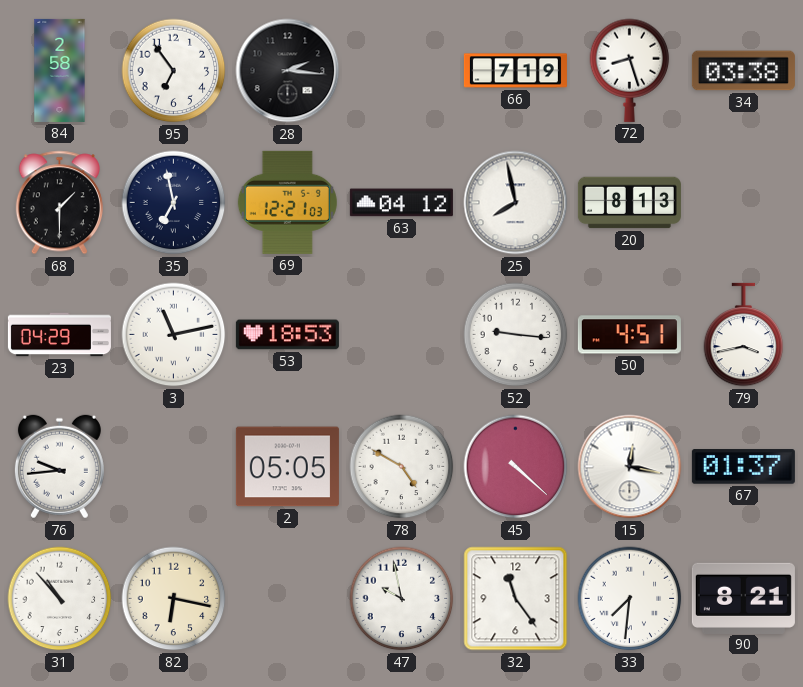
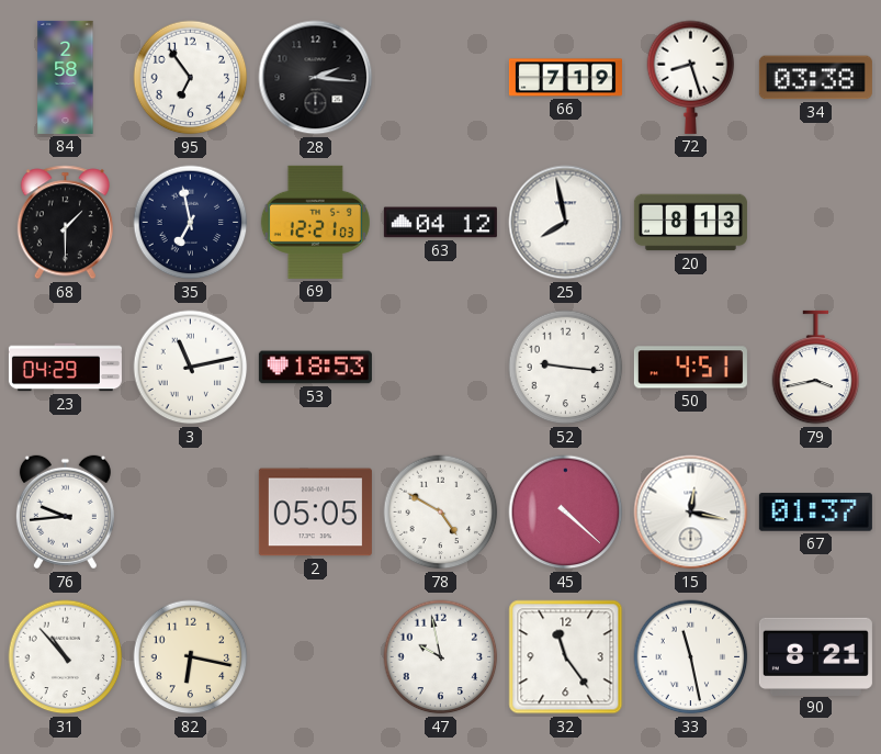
33: 7:31 -> 11:28 (691, 657)
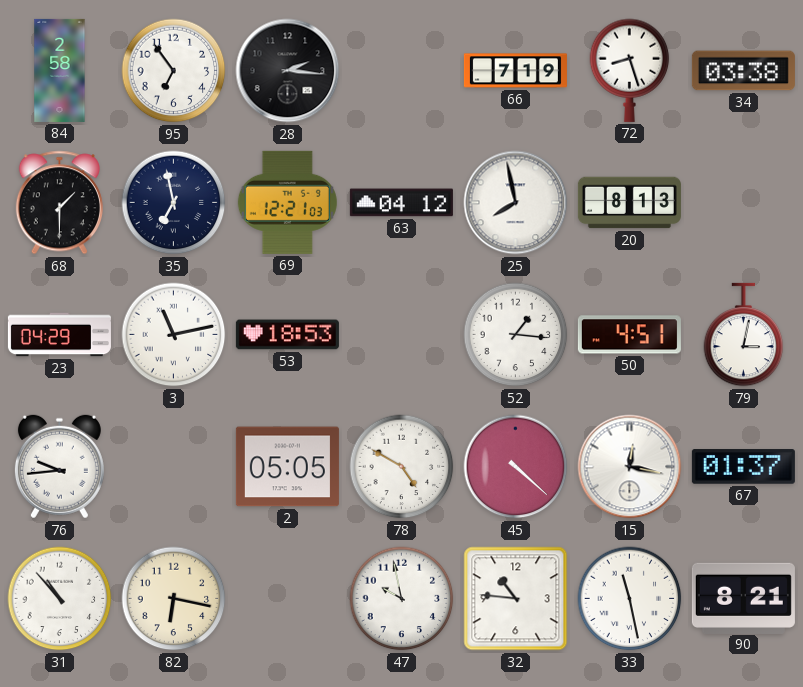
52: 9:16 -> 1:16 (516, 335)
79: 3:43 -> 3:02 (744, 335)
32: 11:24 -> 10:46 (516, 599)
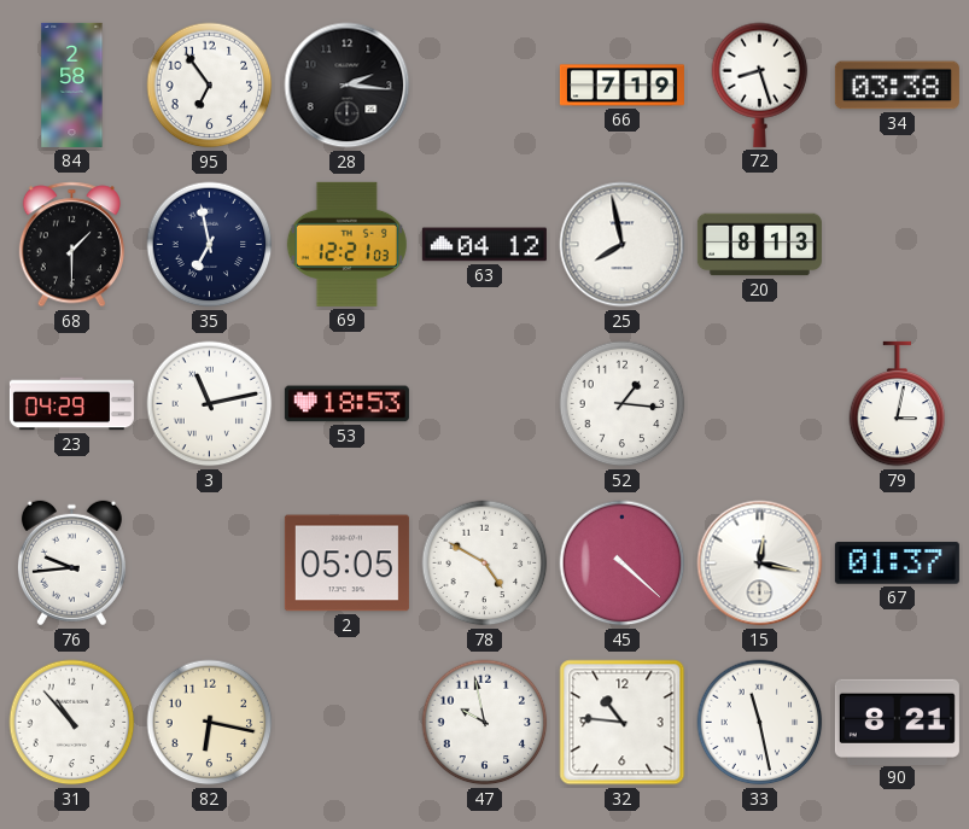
50: 4:51 -> none (629, 335)
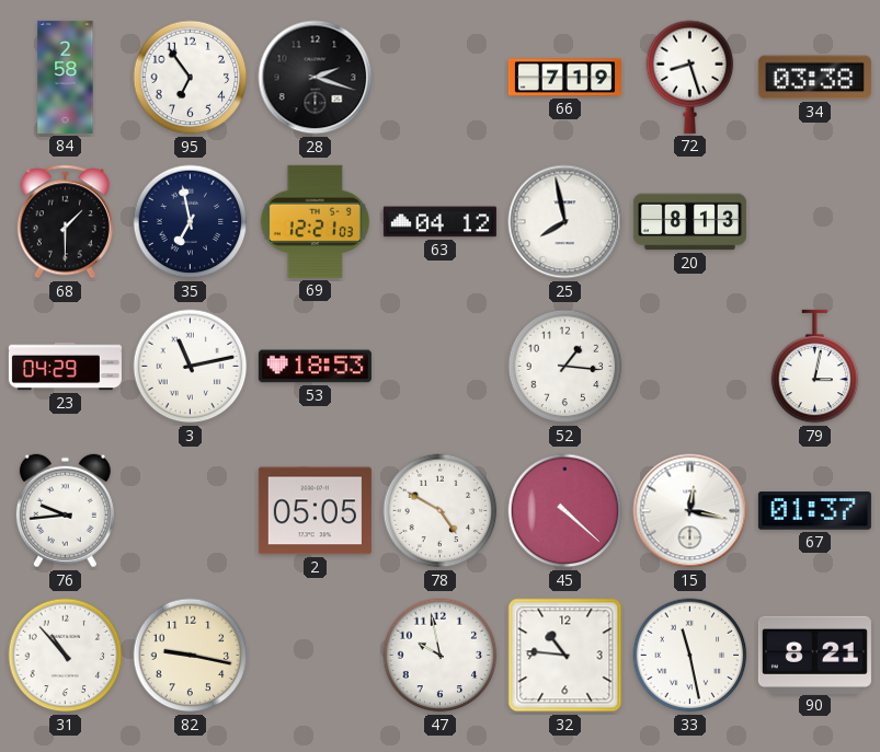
28: 2:16 -> 2:18 (316, 78)
82: 6:17 -> 9:17 (191, 656)
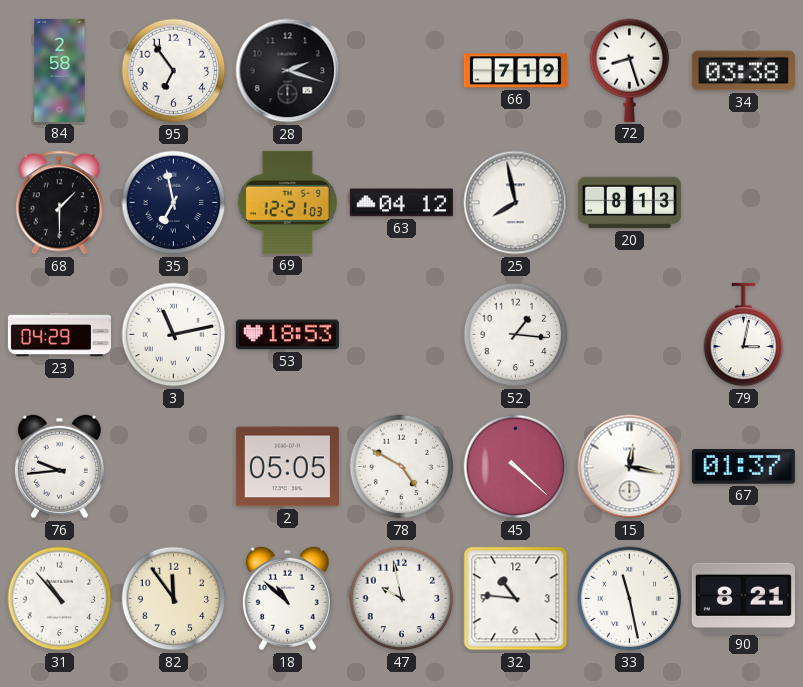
82: 9:17 -> 11:54 (174, 599)
18: none -> 10:52 (287, 599)
